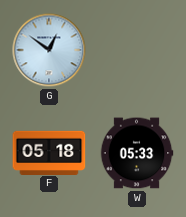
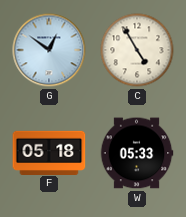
C: none -> 4:55 (137, 50)
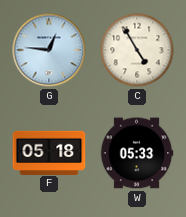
G: 12:51 -> 12:46 (49, 50)
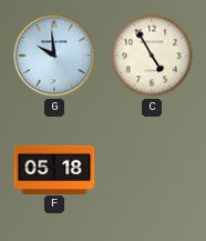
G: 12:46 -> 9:59 (54, 56)
W: 05:33 -> none (137, 153)
